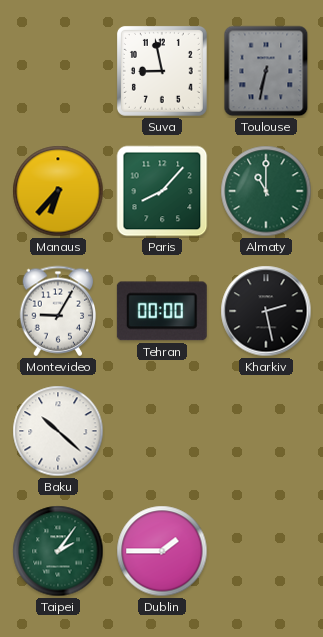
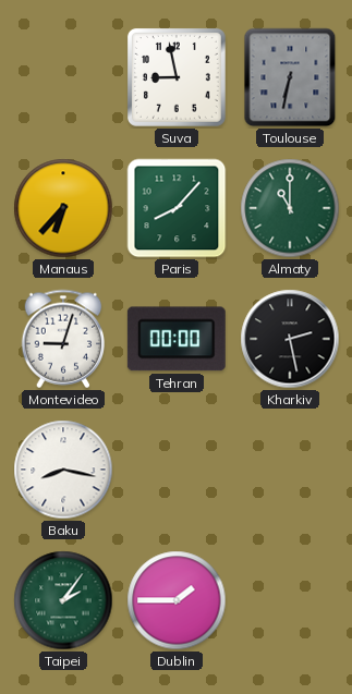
Montevideo: 9:05 -> 9:03 (63, 339)
Baku: 10:22 -> 8:17 (63, 470)
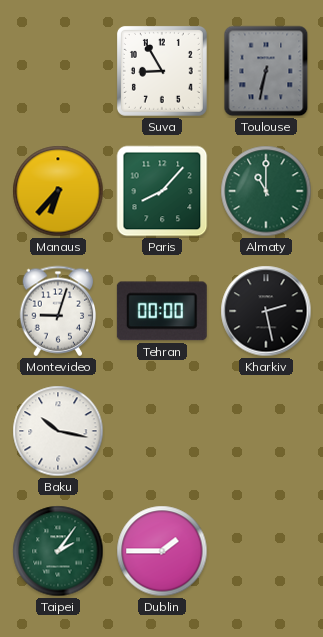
Suva: 8:58 -> 8:55 (162, 71)
Baku: 8:17 -> 10:17 (58, 431)
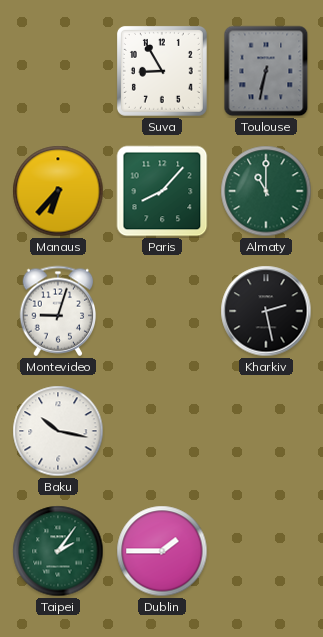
Tehran: 00:00 -> none (162, 311)
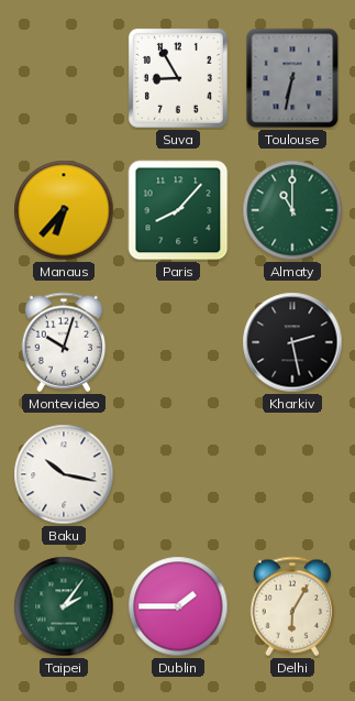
Montevideo: 9:03 -> 10:03 (64, 342)
Delhi: none -> 6:05 (292, 606)
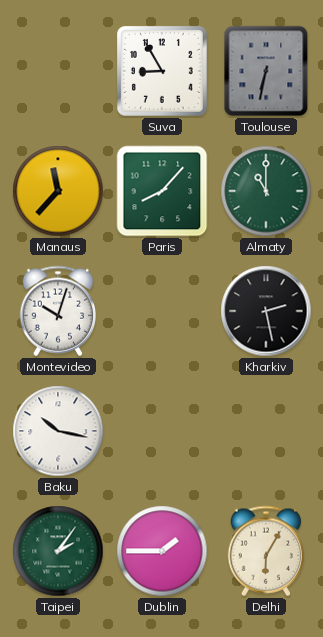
Manaus: 6:37 -> 11:37 (58, 191)
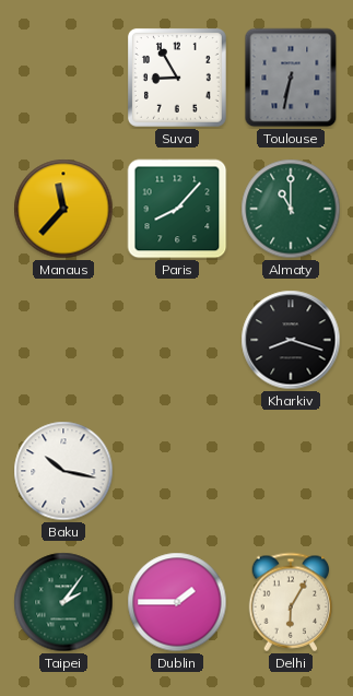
Montevideo: 10:03 -> none (58, 311)
Kharkiv: 2:28 -> 8:18 (291, 340)
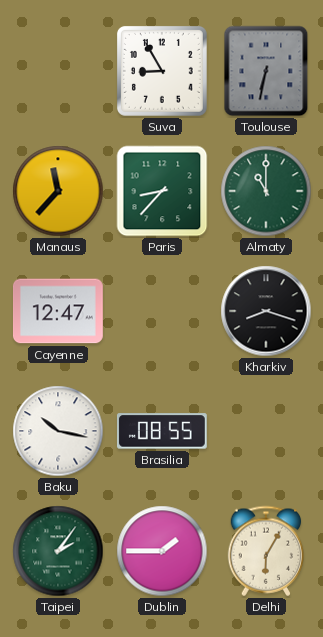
Paris: 8:07 -> 8:37 (162, 191)
Cayenne: none -> 12:47 (58, 311)
Brasilia: none -> 08:55 (162, 431)
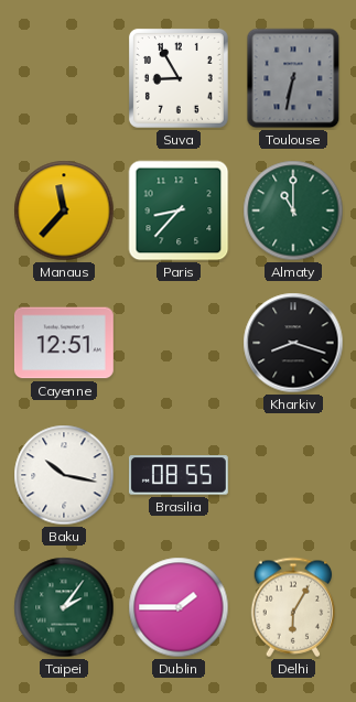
Cayenne: 12:47 -> 12:51 (64, 343)
